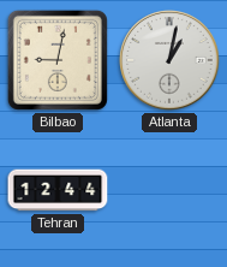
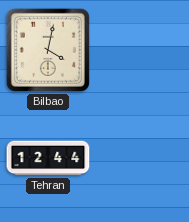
Bilbao: 9:02 -> 4:02 (48, 50)
Atlanta: 1:02 -> none (169, 60)
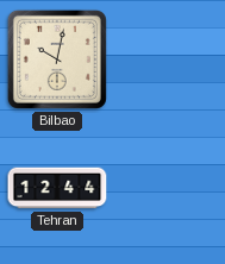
Bilbao: 4:02 -> 10:02 (57, 59)
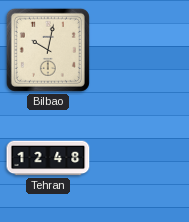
Tehran: 12:44 -> 12:48 (48, 158)
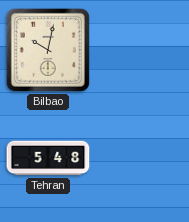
Tehran: 12:48 -> 5:48 (48, 158)
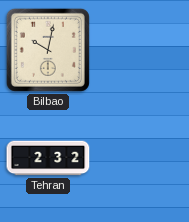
Tehran: 5:48 -> 2:32 (48, 158)
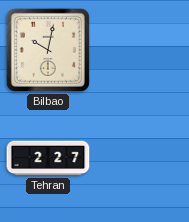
Tehran: 2:32 -> 2:27 (48, 158)
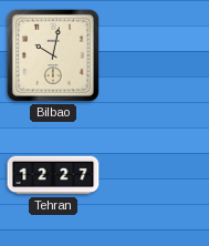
Tehran: 2:27 -> 12:27 (53, 175)
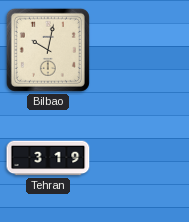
Tehran: 12:27 -> 3:19 (48, 158)
